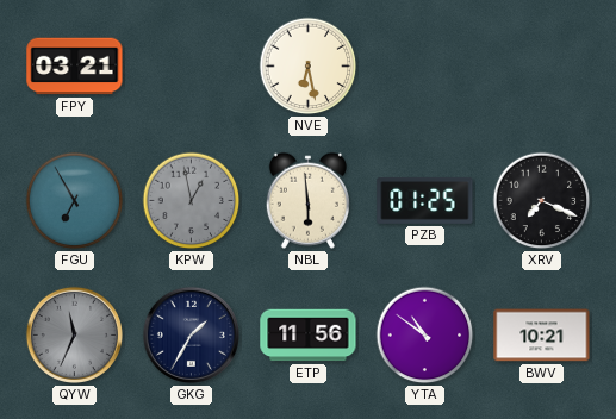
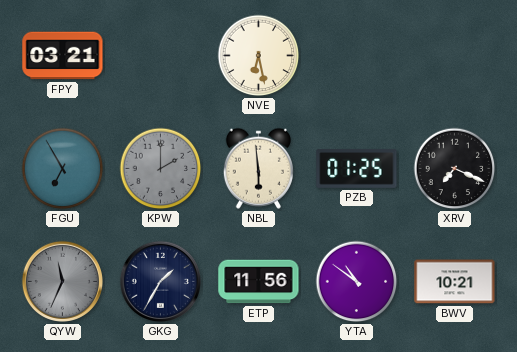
KPW: 12:58 -> 2:00 (161, 169)
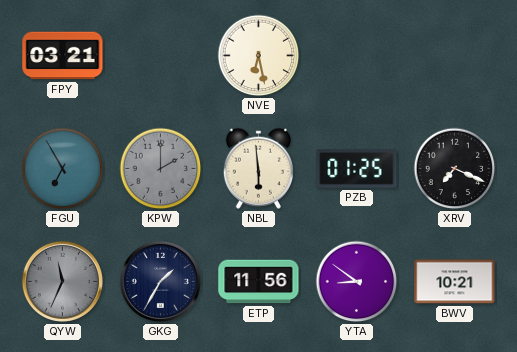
YTA: 10:51 -> 8:51 (357, 282)
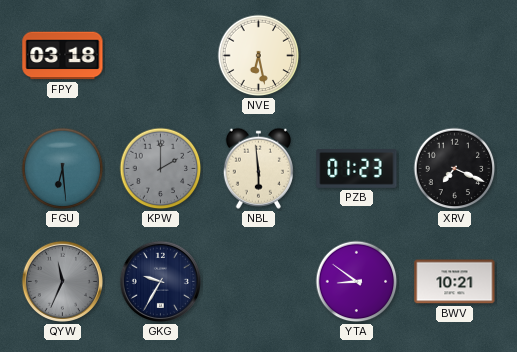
FPY: 03:21 -> 03:18 (63, 56)
FGU: 6:55 -> 6:29 (63, 169)
PZB: 01:25 -> 01:23 (357, 169)
GKG: 1:35 -> 9:35 (160, 281)
ETP: 11:56 -> none (259, 282)
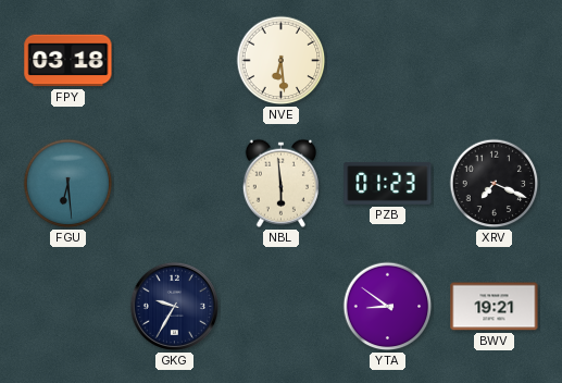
NVE: 6:28 -> 6:29 (282, 61)
KPW: 2:00 -> none (161, 169)
QYW: 11:34 -> none (62, 281)
BWV: 10:21 -> 19:21 (495, 307)
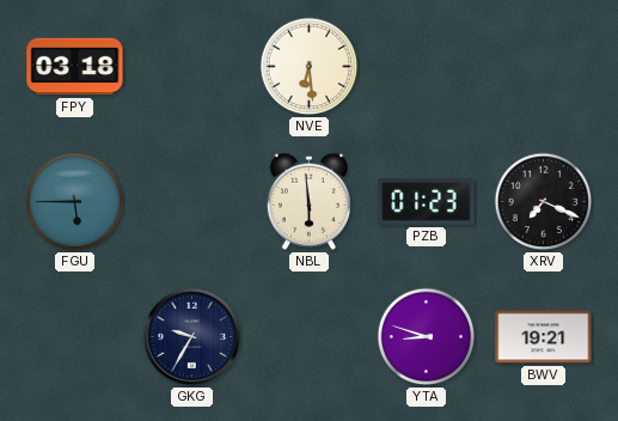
FGU: 6:29 -> 5:45 (75, 202)
YTA: 8:51 -> 8:48 (427, 337)
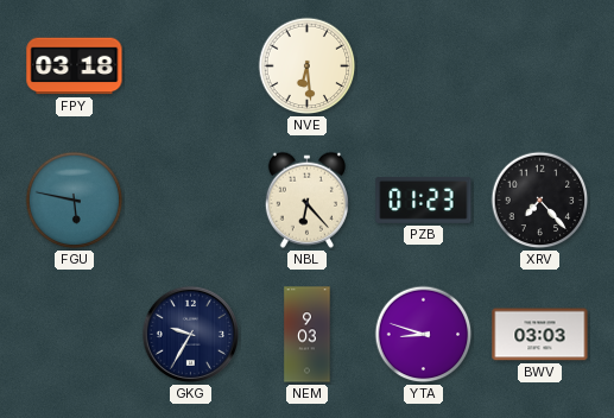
FGU: 5:45 -> 5:47 (75, 201)
NBL: 5:59 -> 6:23 (306, 199)
XRV: 7:19 -> 7:23 (540, 201)
NEM: none -> 9:03 (308, 335)
BWV: 19:21 -> 03:03 (540, 335)
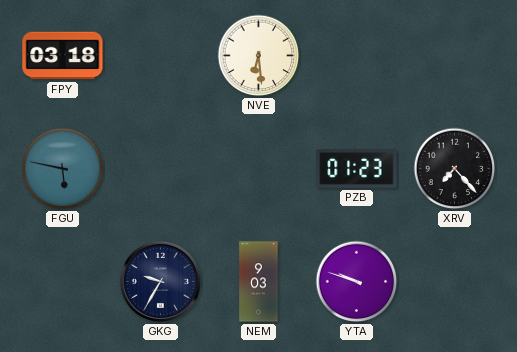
NBL: 6:23 -> none (306, 199)
YTA: 8:48 -> 9:48 (357, 282)
BWV: 03:03 -> none (540, 335)
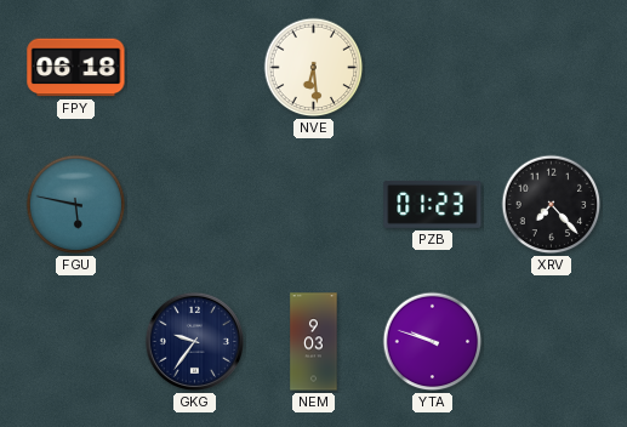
FPY: 03:18 -> 06:18 (76, 68)
GKG: 9:35 -> 9:36 (194, 341)
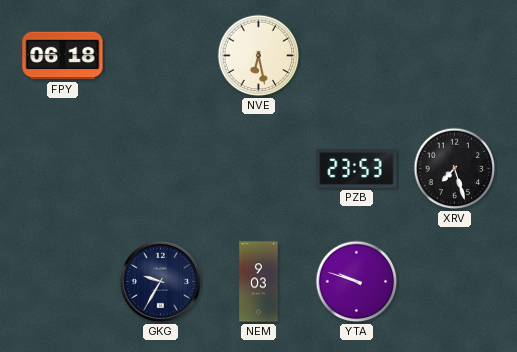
NVE: 6:29 -> 6:28 (259, 56)
FGU: 5:47 -> none (76, 205)
PZB: 01:23 -> 23:53 (357, 169)
XRV: 7:23 -> 7:27 (455, 169)
GKG: 9:36 -> 9:35 (160, 281)
